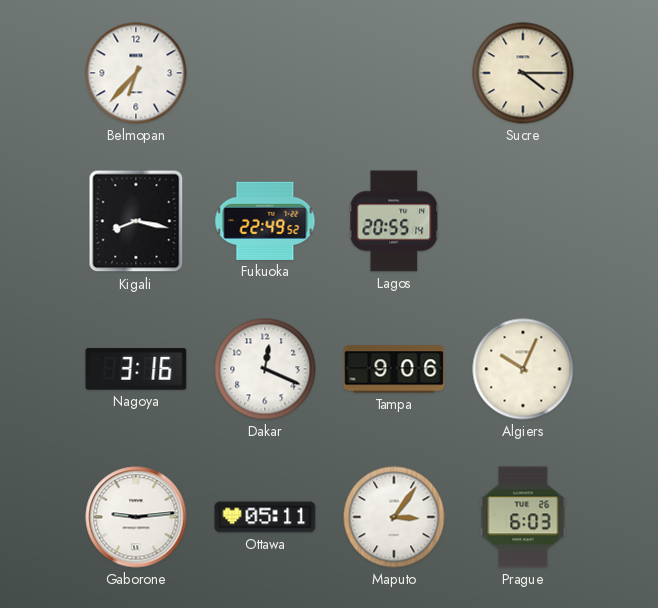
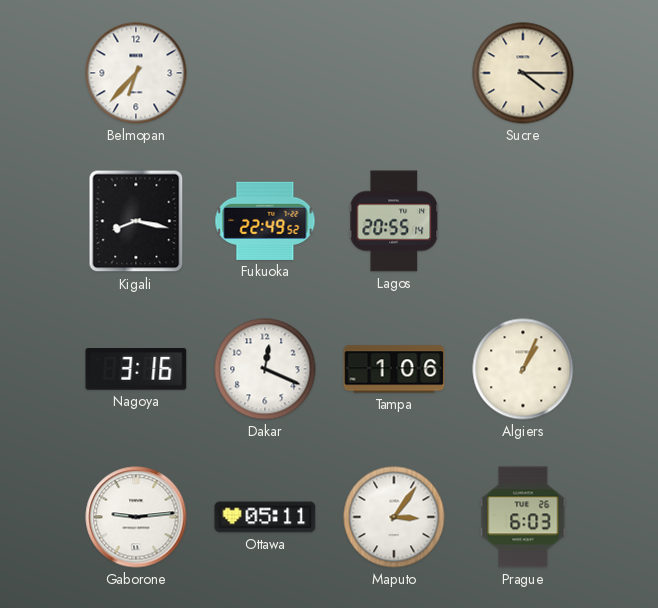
Tampa: 9:06 -> 1:06 (394, 369)
Algiers: 10:04 -> 1:04 (523, 369)
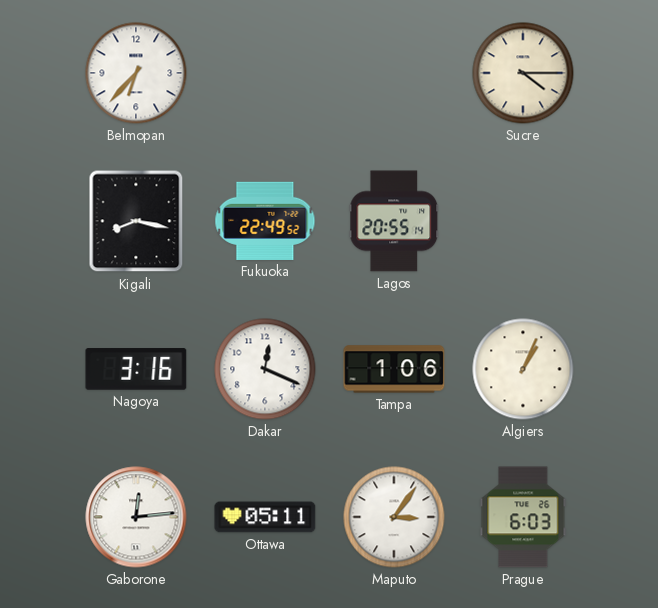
Gaborone: 9:14 -> 12:14 (136, 517)
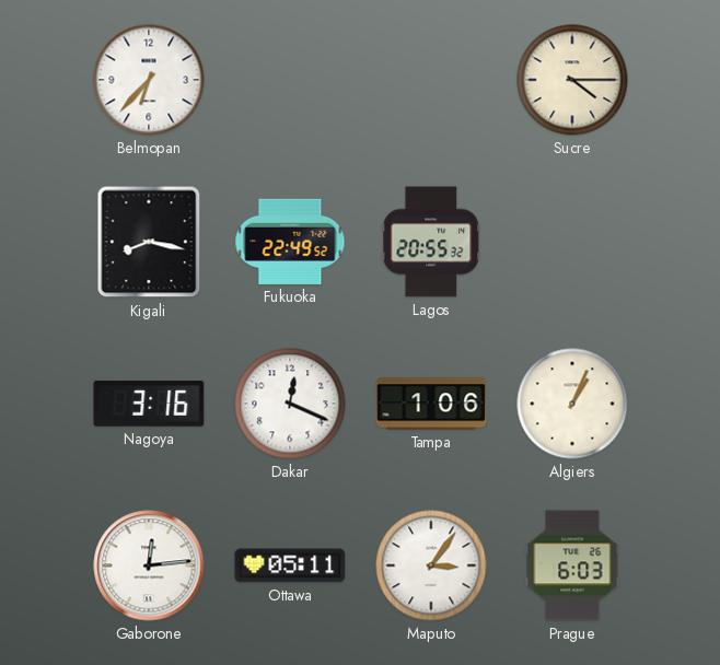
Lagos: 20:55:14 -> 20:55:32 (431, 242)
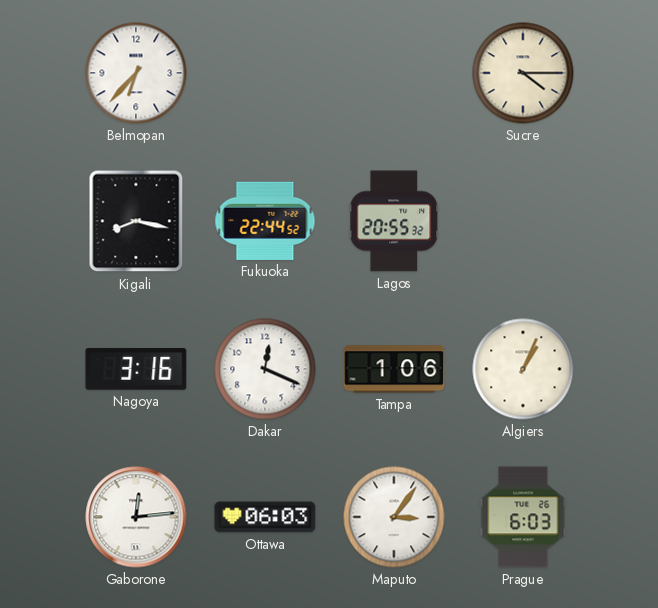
Fukuoka: 22:49 -> 22:44 (265, 221)
Ottawa: 05:11 -> 06:03 (265, 517)
